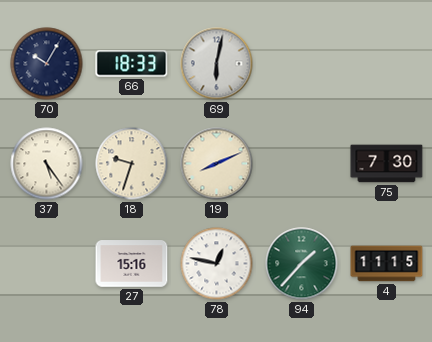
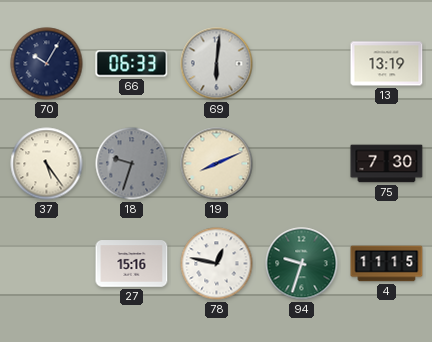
66: 18:33 -> 06:33 (132, 64)
69: 6:02 -> 6:01 (217, 64)
13: none -> 13:19 (387, 64)
18 dial: cream -> grey (132, 164)
94: 1:37 -> 9:33 (302, 264)
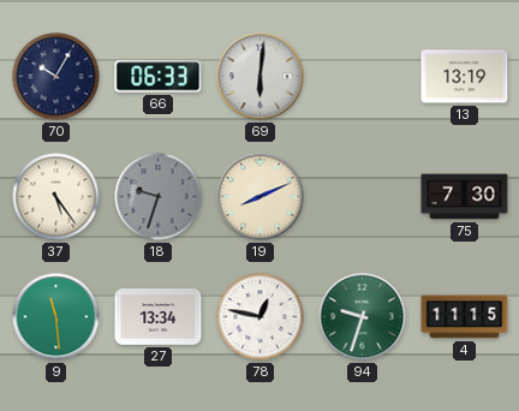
9: none -> 11:29 (56, 317)
27: 15:16 -> 13:34 (159, 317)
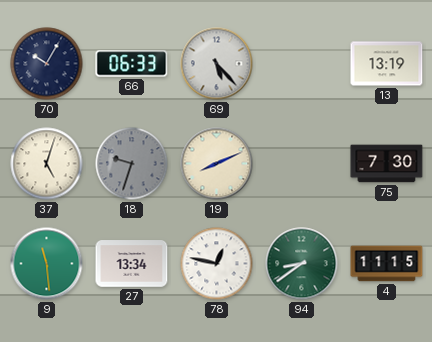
69: 6:01 -> 5:23 (217, 64)
37: 5:24 -> 5:03 (47, 164)
94: 9:33 -> 8:39 (302, 264)
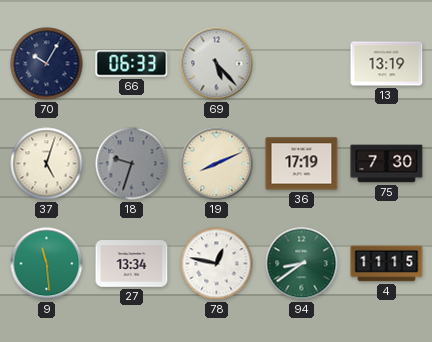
36: none -> 17:19 (302, 164)
